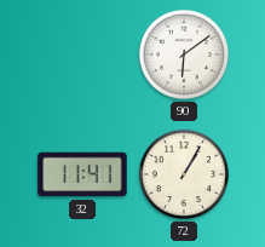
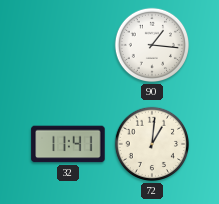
90: 6:09 -> 1:16 (152, 45)
72: 1:05 -> 1:01 (152, 144)
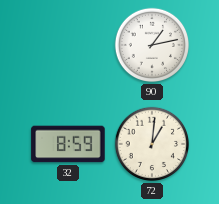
90: 1:16 -> 1:13 (152, 45)
32: 11:41 -> 8:59 (68, 144)
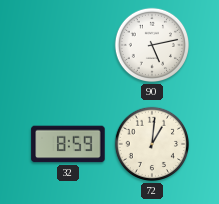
90: 1:13 -> 5:13 (152, 45)
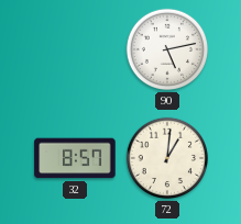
32: 8:59 -> 8:57 (75, 158)
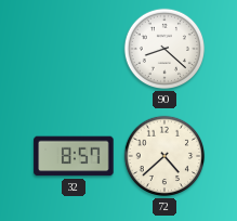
90: 5:13 -> 8:22 (164, 49)
72: 1:01 -> 4:38 (164, 156)
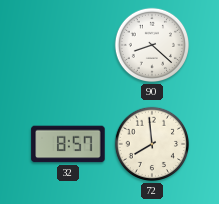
72: 4:38 -> 7:59 (152, 144)
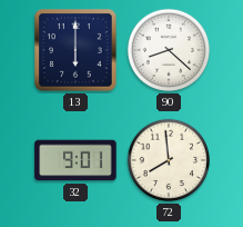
13: none -> 6:00 (75, 50)
32: 8:57 -> 9:01 (75, 160)
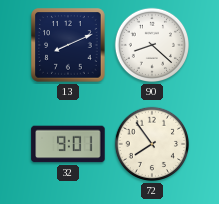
13: 6:00 -> 8:11 (68, 45)
72: 7:59 -> 7:54 (152, 144)
